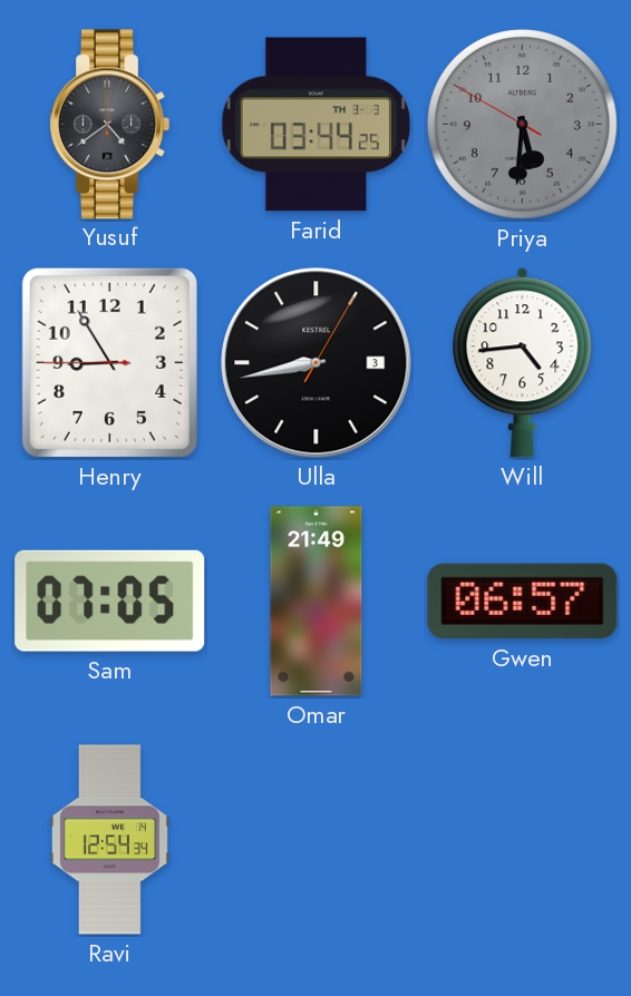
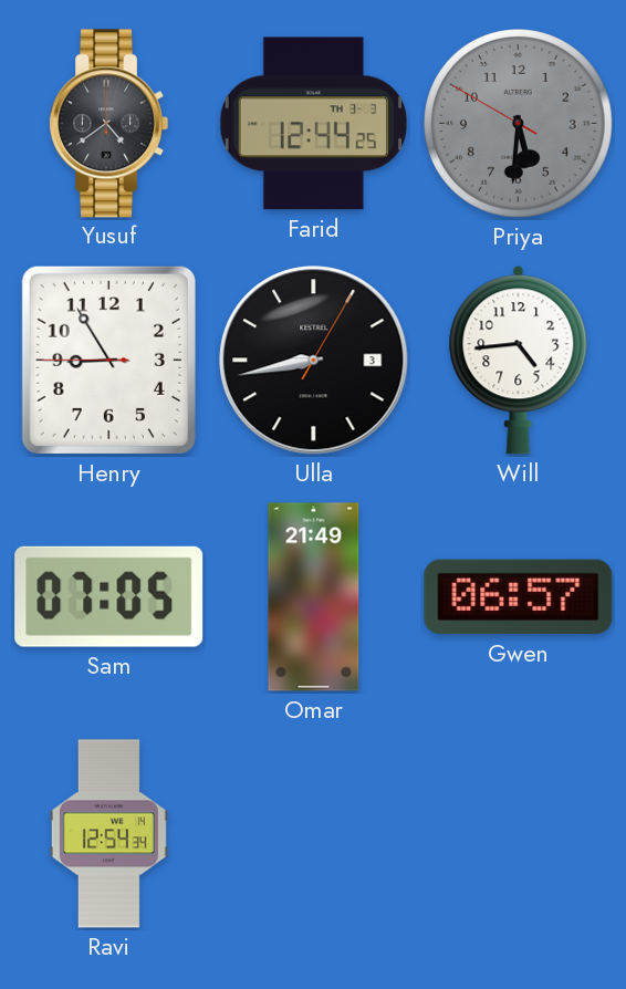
Farid: 03:44 -> 12:44 (313, 124)
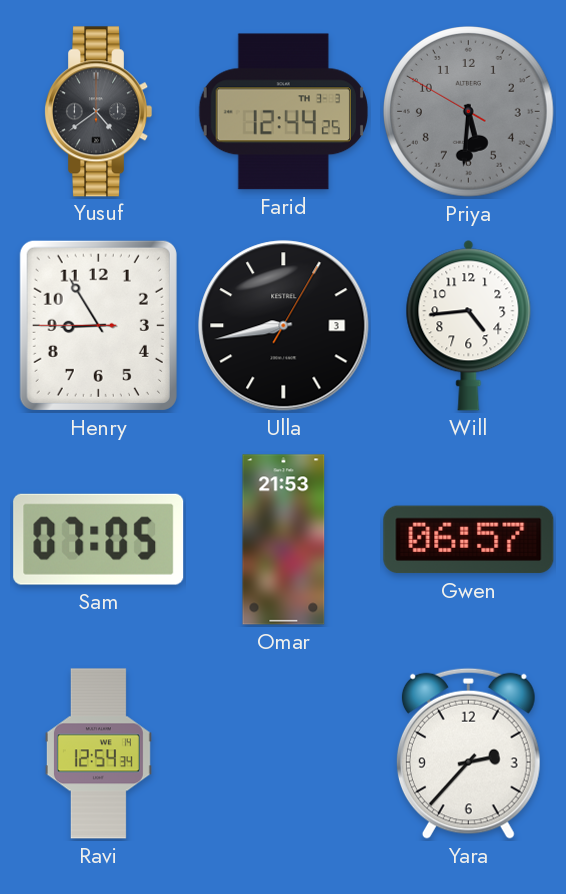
Omar: 21:49 -> 21:53 (284, 540)
Yara: none -> 2:37 (468, 753)
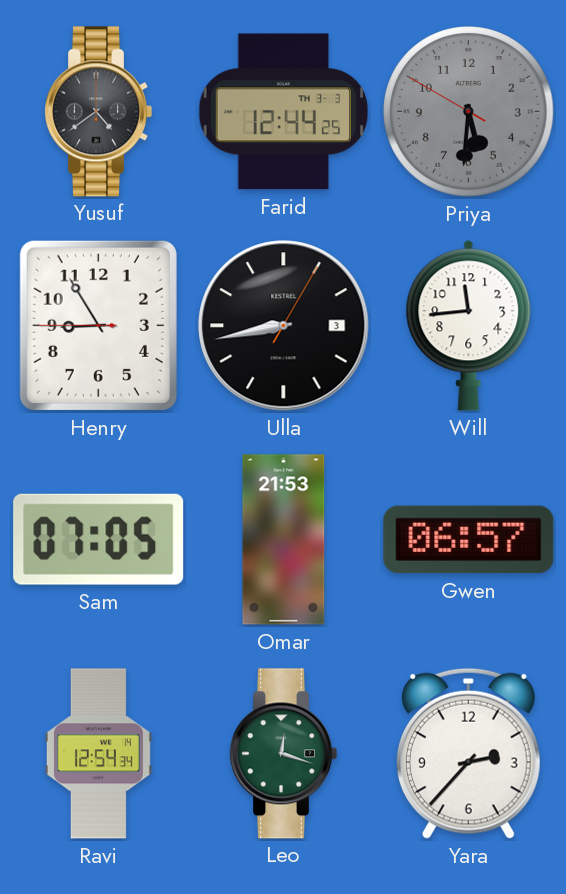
Will: 4:44 -> 11:44 (469, 326)
Leo: none -> 12:18 (284, 754)
